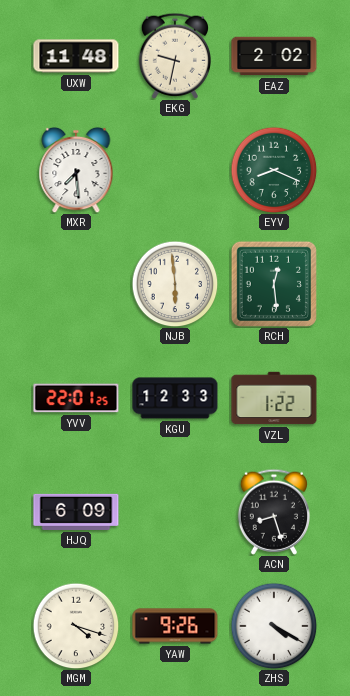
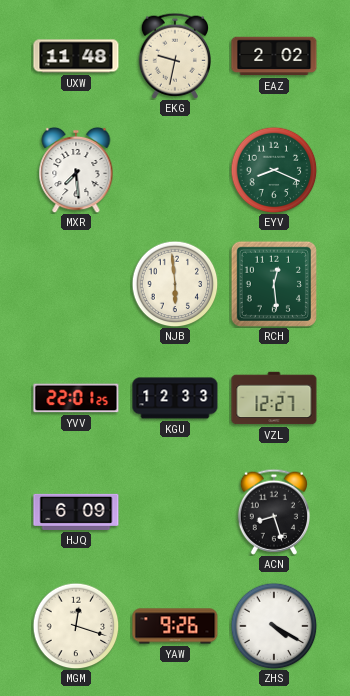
VZL: 1:22 -> 12:27 (274, 398)
MGM: 4:18 -> 12:18 (76, 626)
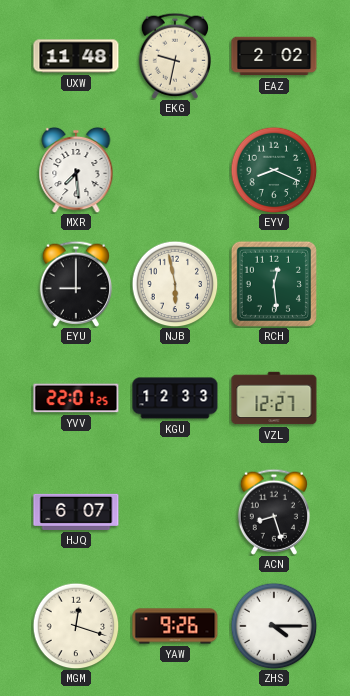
EYU: none -> 9:00 (75, 284)
NJB: 5:59 -> 5:58 (175, 284)
HJQ: 6:09 -> 6:07 (76, 512)
ZHS: 4:20 -> 4:15 (274, 626)
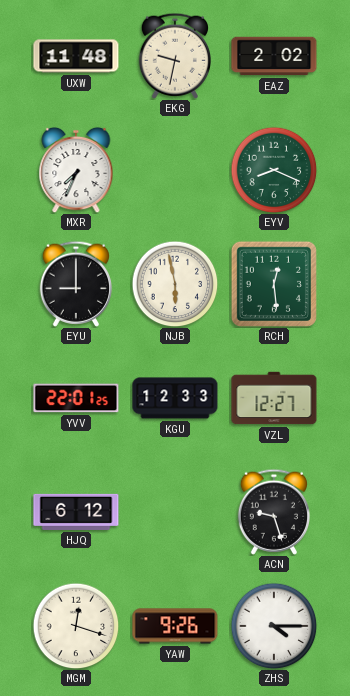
MXR: 7:29 -> 7:34 (76, 170)
HJQ: 6:07 -> 6:12 (76, 512)
ACN: 8:27 -> 9:27 (273, 512)
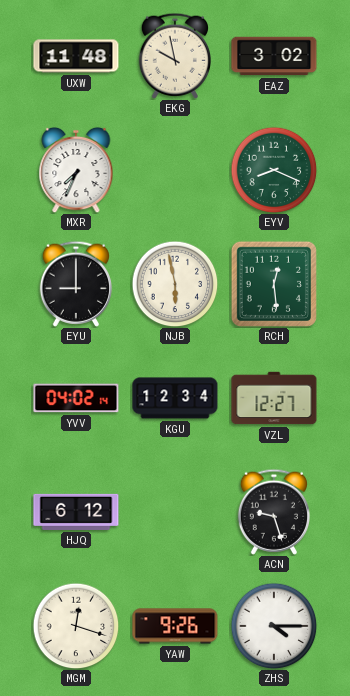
EKG: 9:32 -> 9:58 (174, 56)
EAZ: 2:02 -> 3:02 (274, 56)
YVV: 22:01 -> 04:02 (76, 398)
KGU: 12:33 -> 12:34 (175, 398)
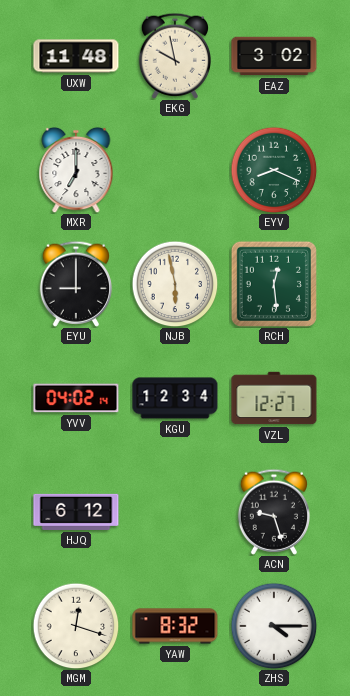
MXR: 7:34 -> 7:00 (76, 170)
YAW: 9:26 -> 8:32 (175, 626)
